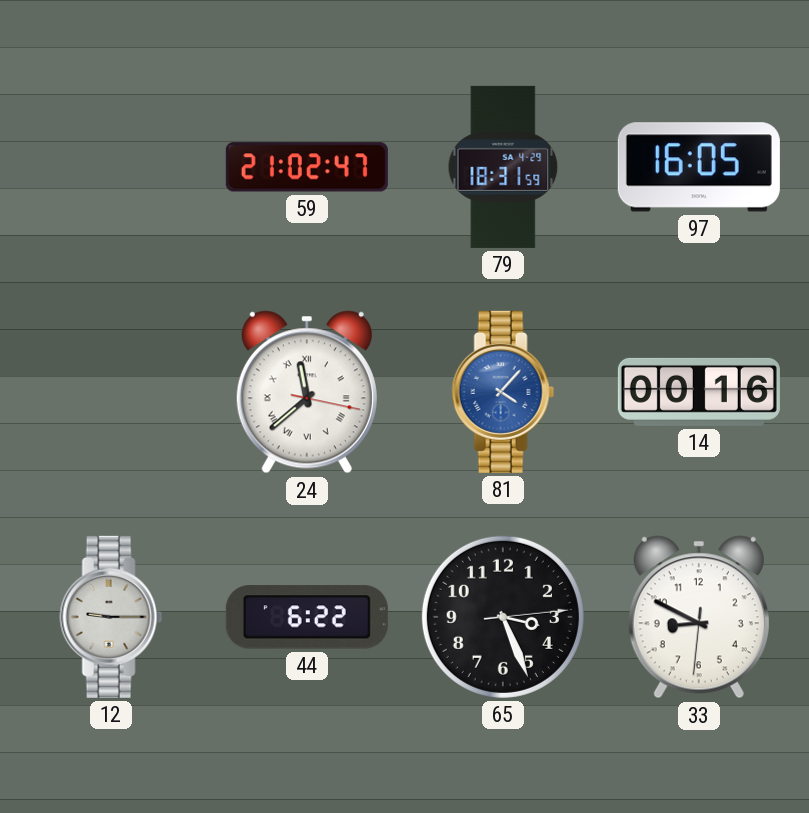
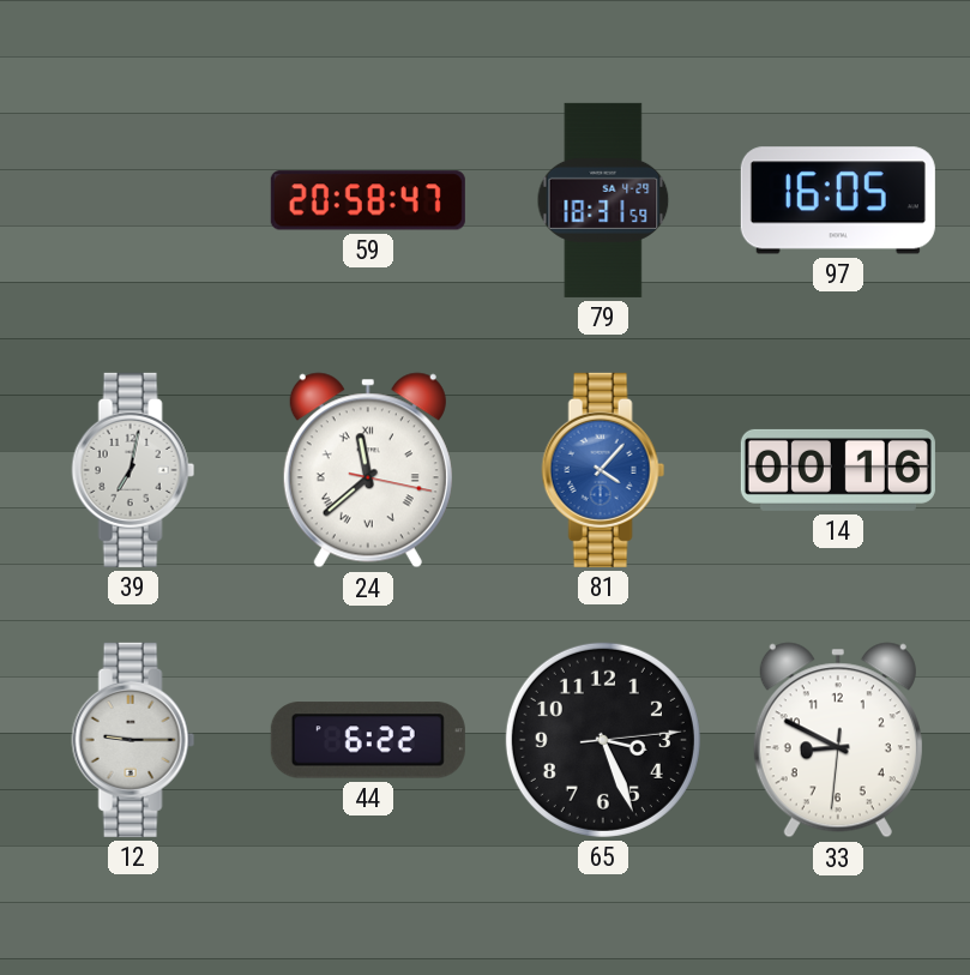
59: 21:02 -> 20:58 (368, 200)
39: none -> 7:02 (133, 470)
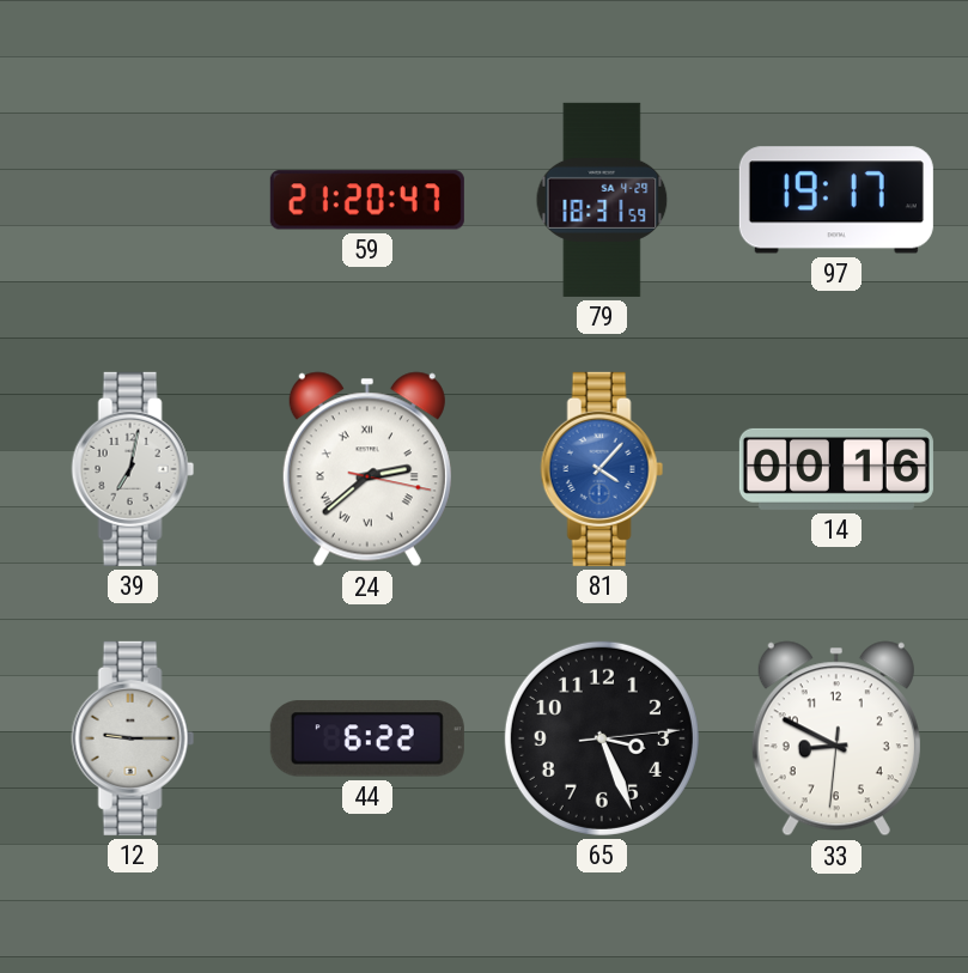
59: 20:58 -> 21:20 (367, 200)
97: 16:05 -> 19:17 (836, 200)
24: 11:38 -> 2:38 (367, 469)
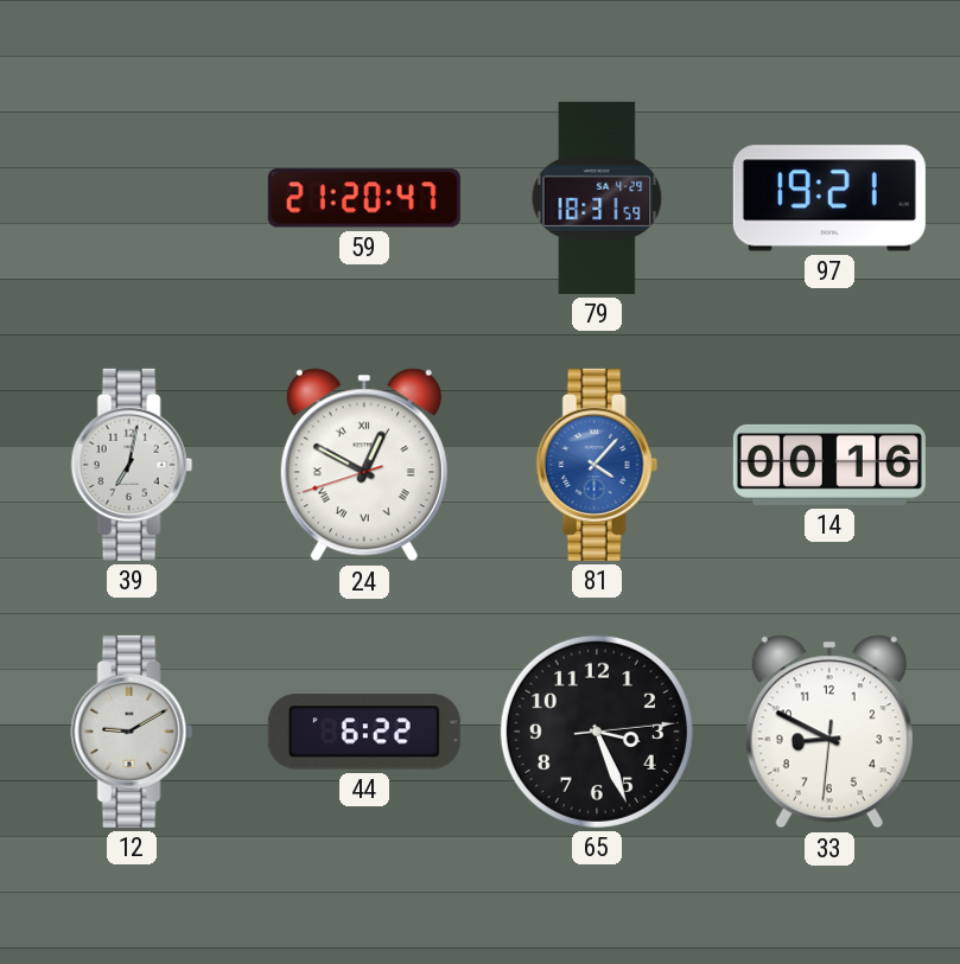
97: 19:17 -> 19:21 (829, 198)
24: 2:38 -> 12:49 (364, 465)
12: 9:15 -> 9:10 (132, 732)
